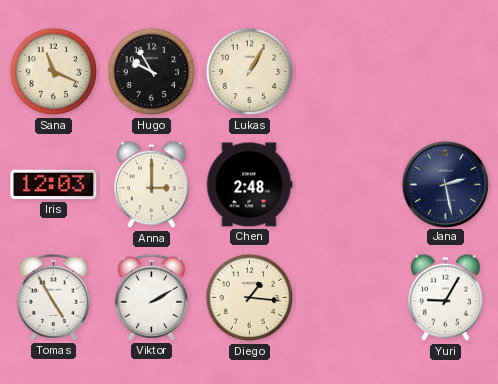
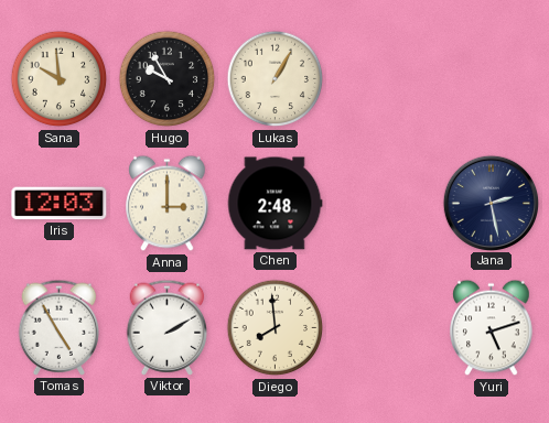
Sana: 11:19 -> 9:59 (60, 79)
Diego: 1:16 -> 7:59 (276, 328)
Yuri: 9:05 -> 5:12 (492, 328)
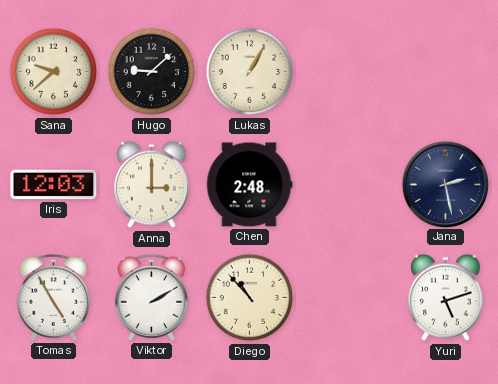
Sana: 9:59 -> 9:38 (54, 72)
Hugo: 9:55 -> 9:08 (152, 72)
Diego: 7:59 -> 10:53 (250, 298)
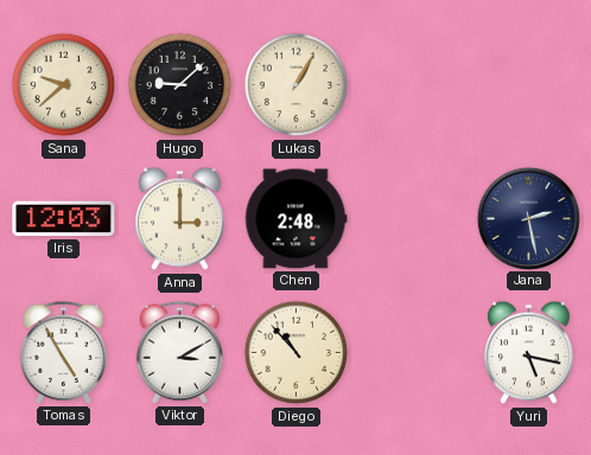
Viktor: 2:10 -> 3:10 (180, 352)
Yuri: 5:12 -> 5:17 (529, 353)
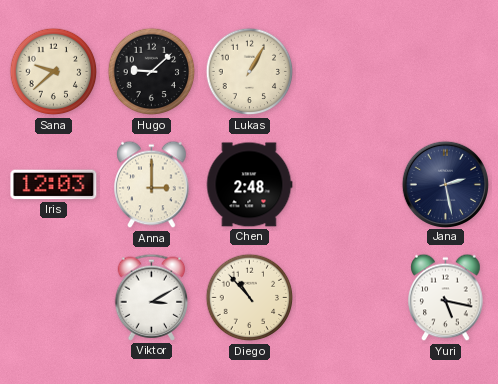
Tomas: 4:55 -> none (64, 352)
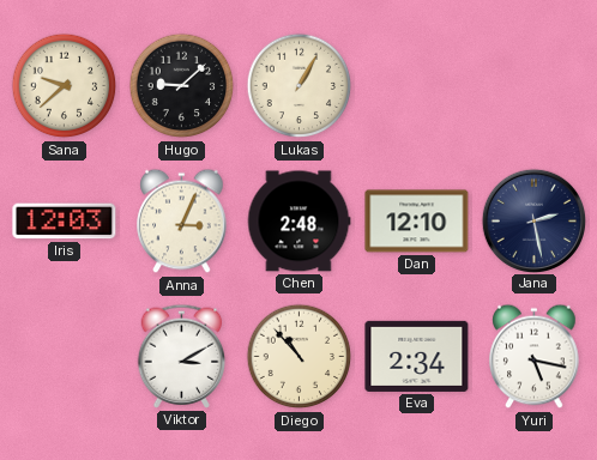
Anna: 3:00 -> 3:04 (182, 222)
Dan: none -> 12:10 (417, 222)
Eva: none -> 2:34 (417, 356)
